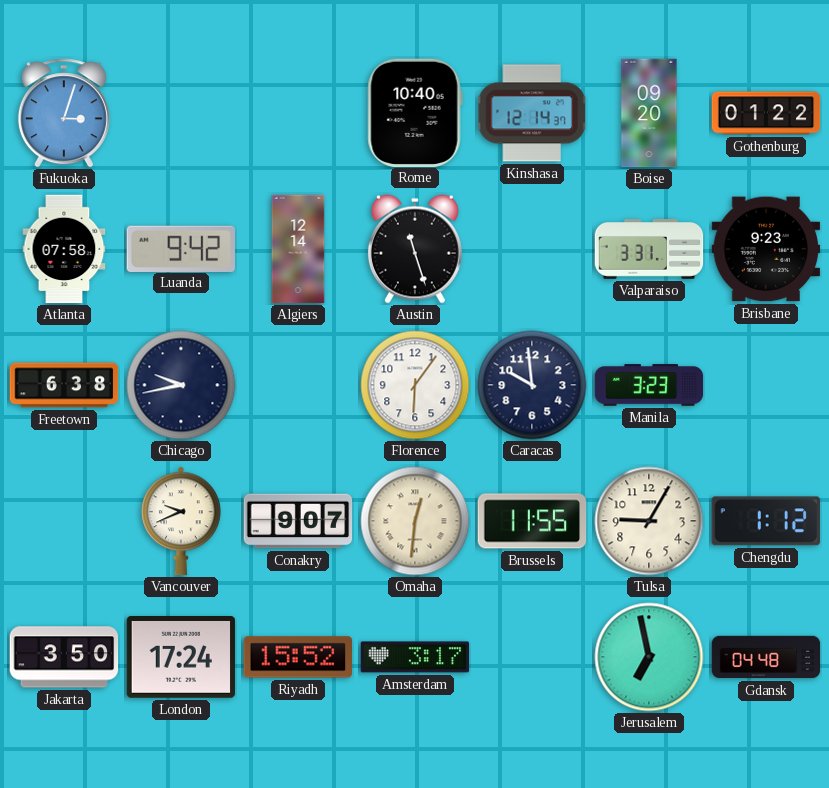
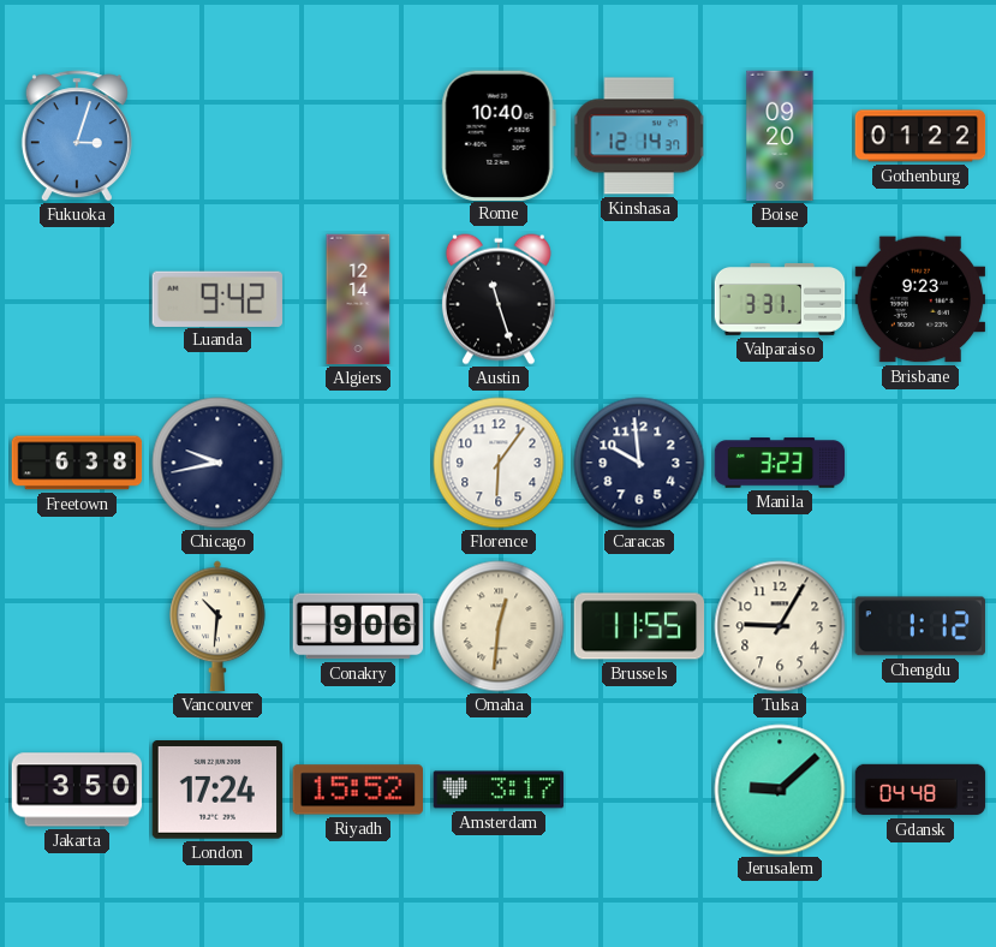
Atlanta: 07:58 -> none (64, 249)
Vancouver: 9:41 -> 10:31 (217, 626)
Conakry: 9:07 -> 9:06 (358, 626)
Jerusalem: 6:58 -> 9:08 (780, 790)
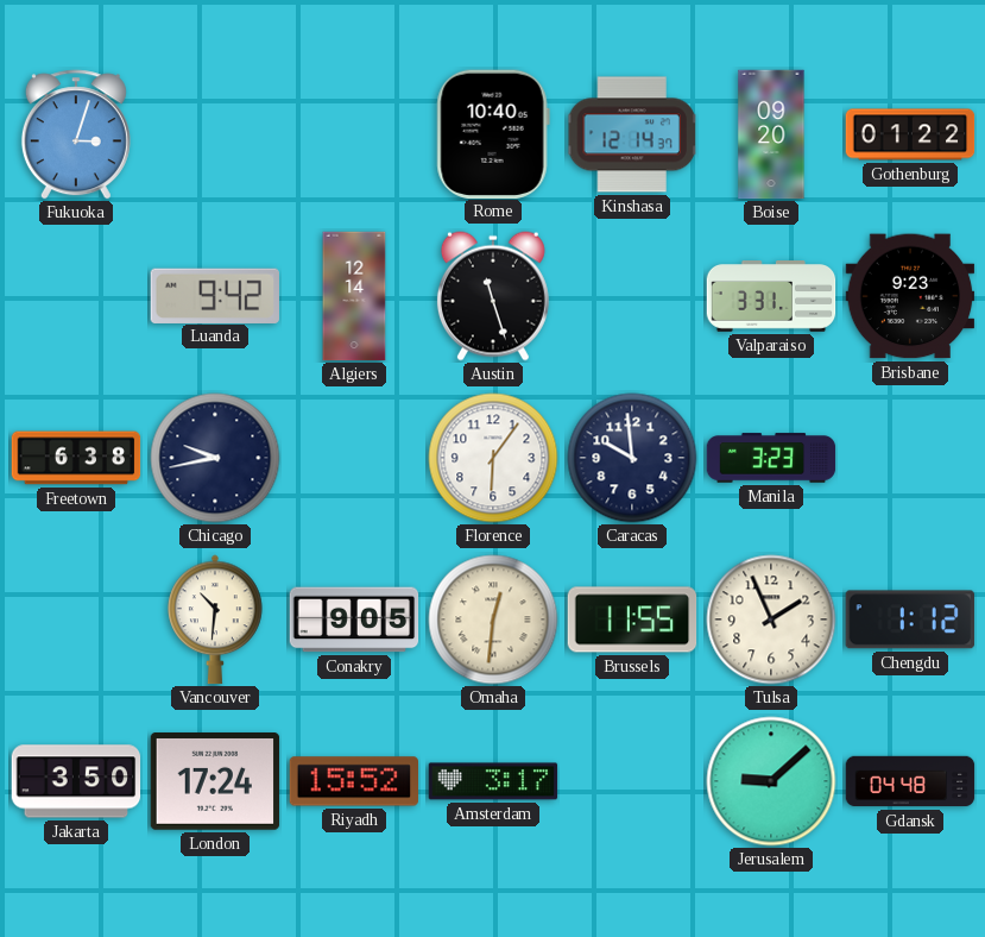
Conakry: 9:06 -> 9:05 (354, 620)
Tulsa: 9:05 -> 1:56 (771, 620)
